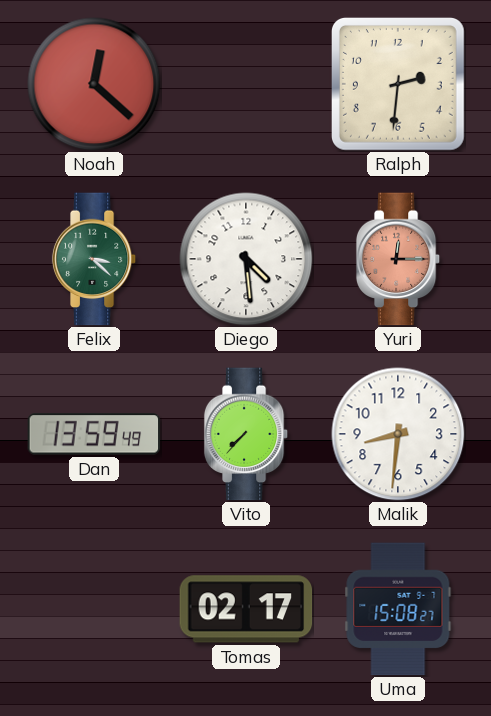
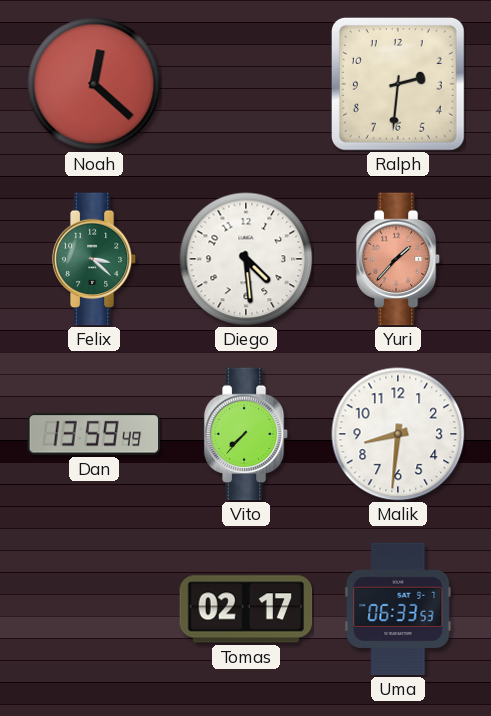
Yuri: 12:15 -> 1:37 (398, 259)
Uma: 15:08 -> 06:33 (398, 609)
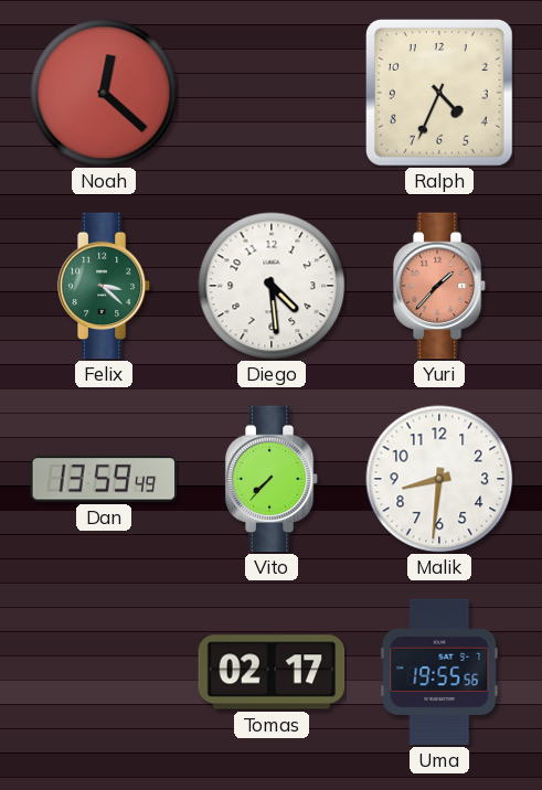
Ralph: 2:31 -> 4:34 (439, 93)
Uma: 06:33 -> 19:55 (439, 672)
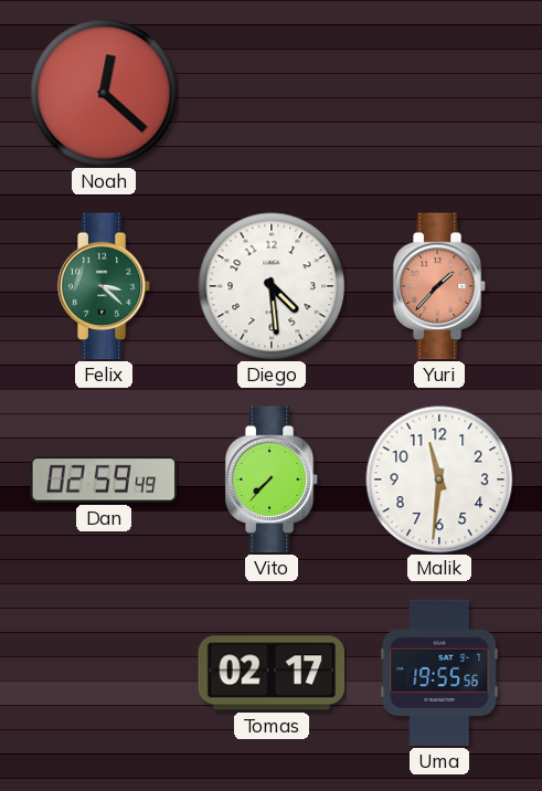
Ralph: 4:34 -> none (439, 93)
Dan: 13:59 -> 02:59 (104, 479)
Malik: 8:31 -> 11:31 (439, 479)
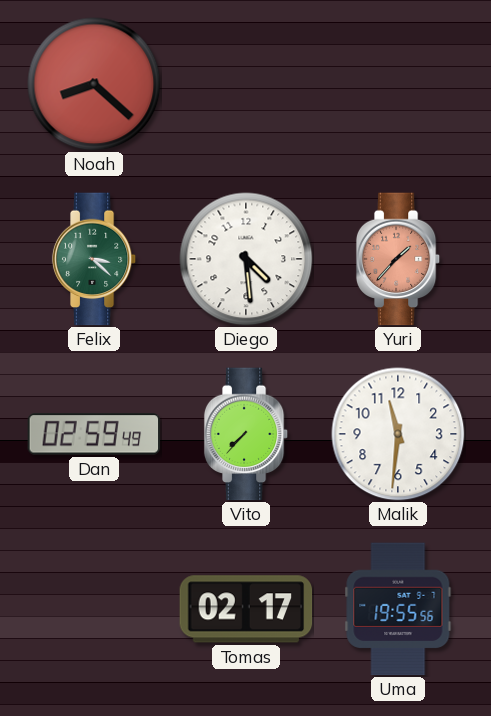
Noah: 12:22 -> 8:22 (94, 84)
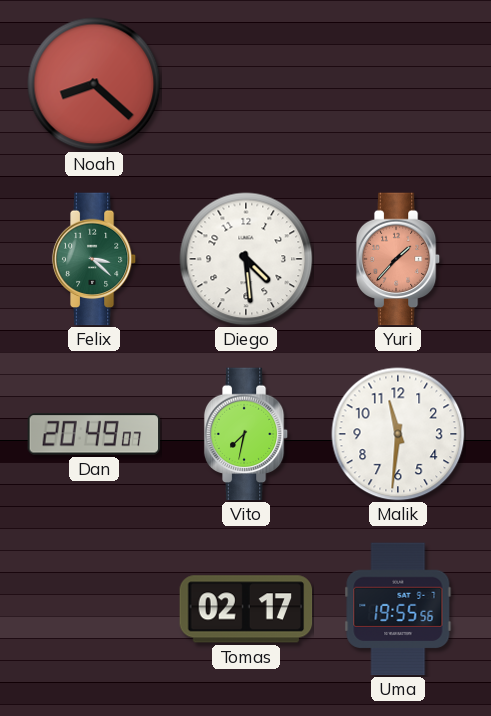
Dan: 02:59 -> 20:49 (94, 434)
Vito: 7:37 -> 7:32 (246, 434)
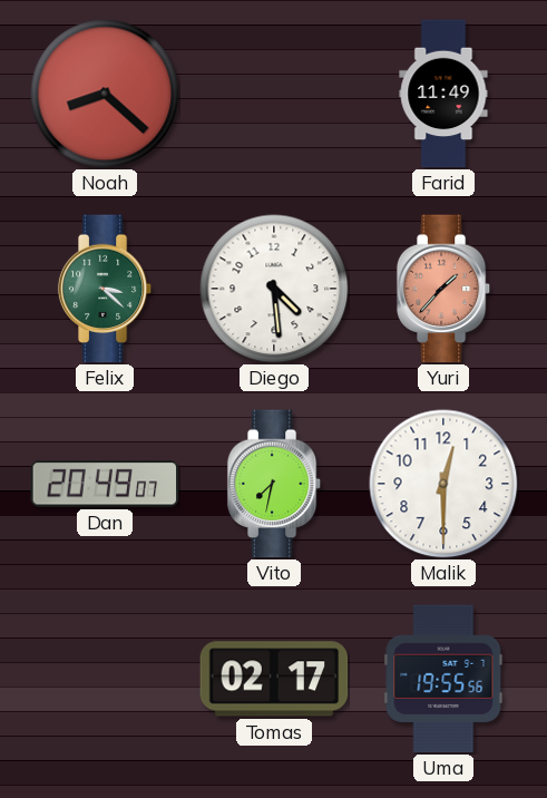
Farid: none -> 11:49 (443, 94)
Malik: 11:31 -> 12:30 (443, 484)
